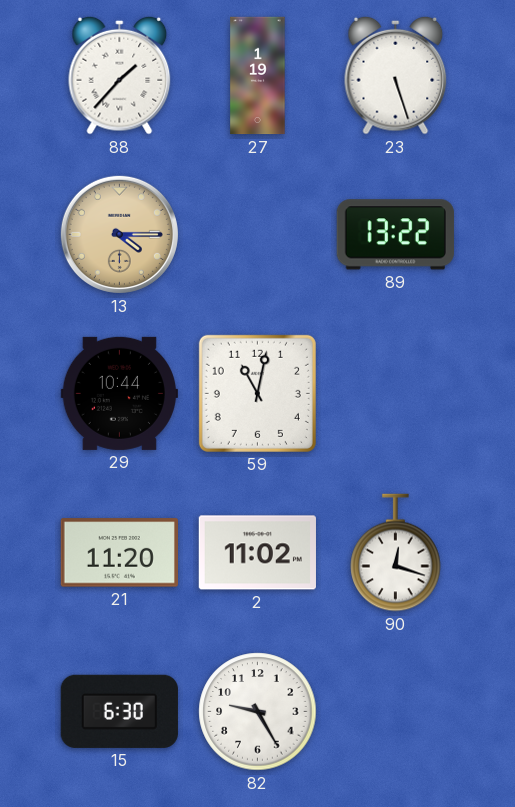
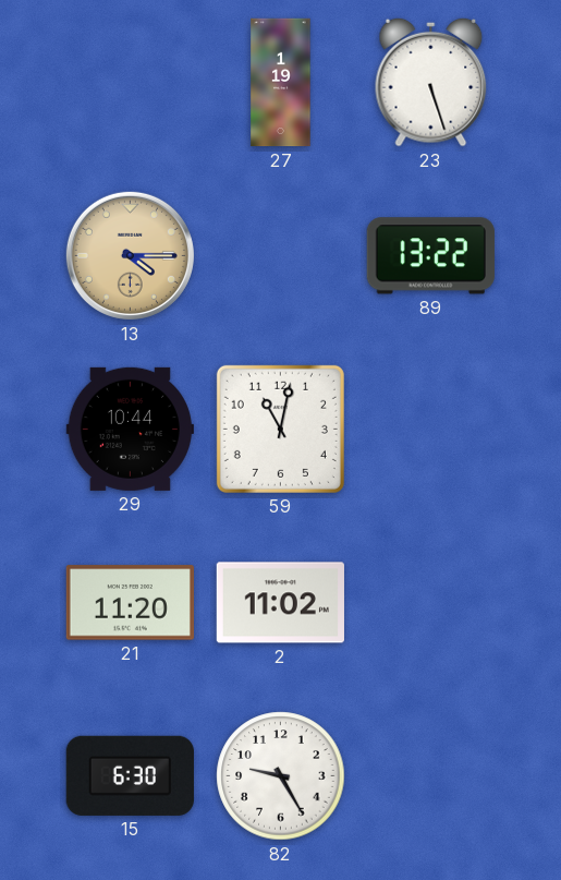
88: 1:37 -> none (120, 75)
90: 12:18 -> none (396, 553)
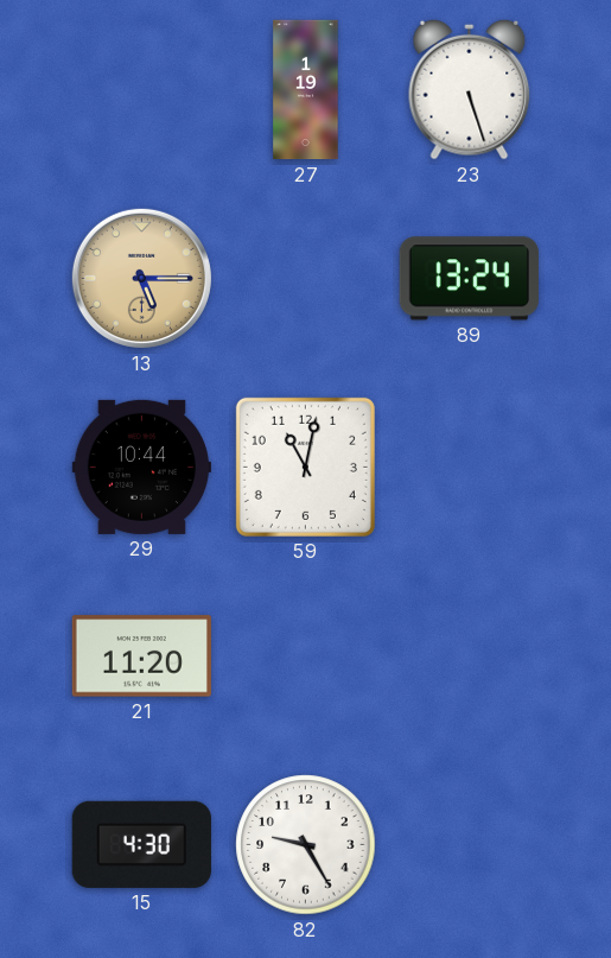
13: 4:15 -> 5:15 (141, 278)
89: 13:22 -> 13:24 (469, 279)
2: 11:02 -> none (280, 603)
15: 6:30 -> 4:30 (141, 844)
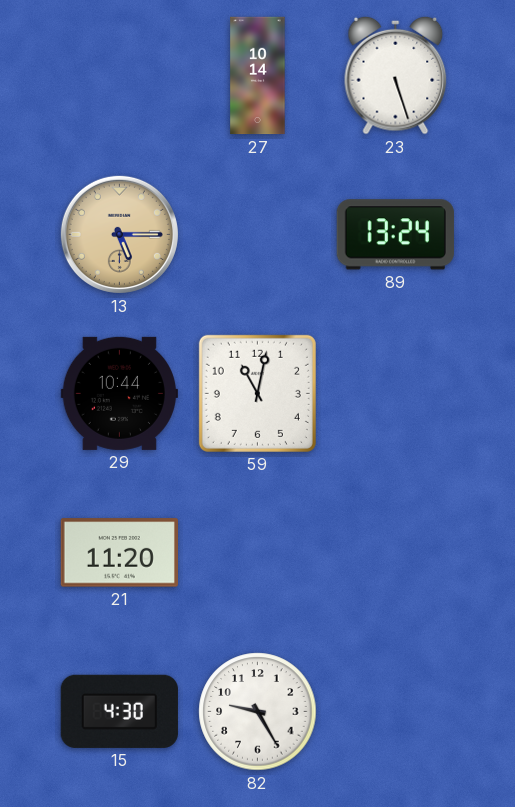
27: 1:19 -> 10:14 (258, 76)
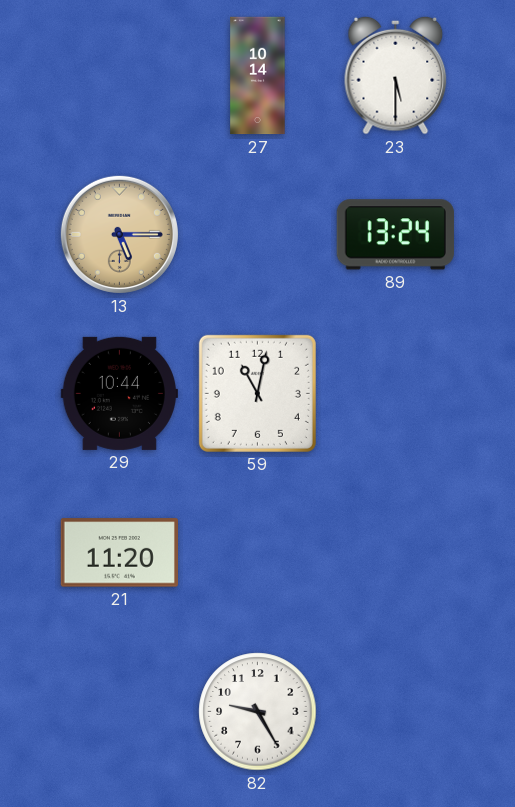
23: 5:27 -> 5:30 (396, 75)
15: 4:30 -> none (119, 711)
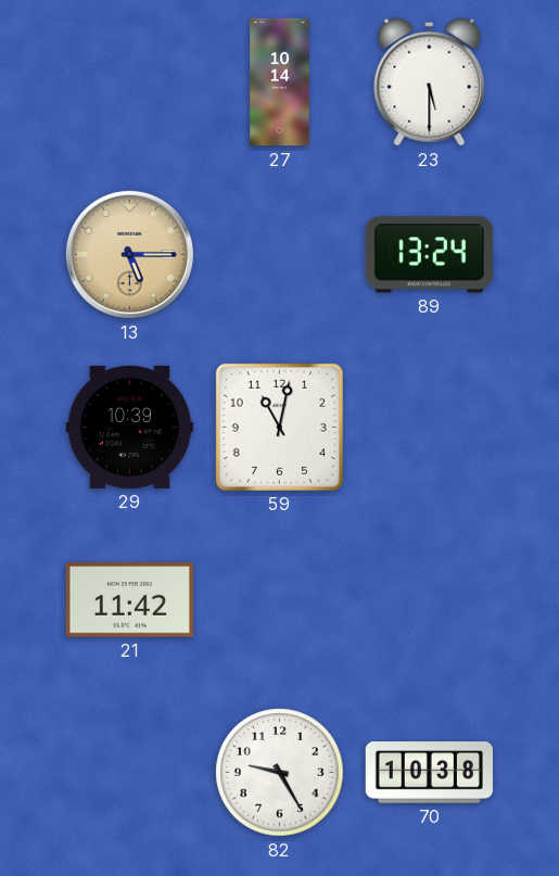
29: 10:44 -> 10:39 (129, 427)
21: 11:20 -> 11:42 (129, 600)
70: none -> 10:38 (429, 773)
